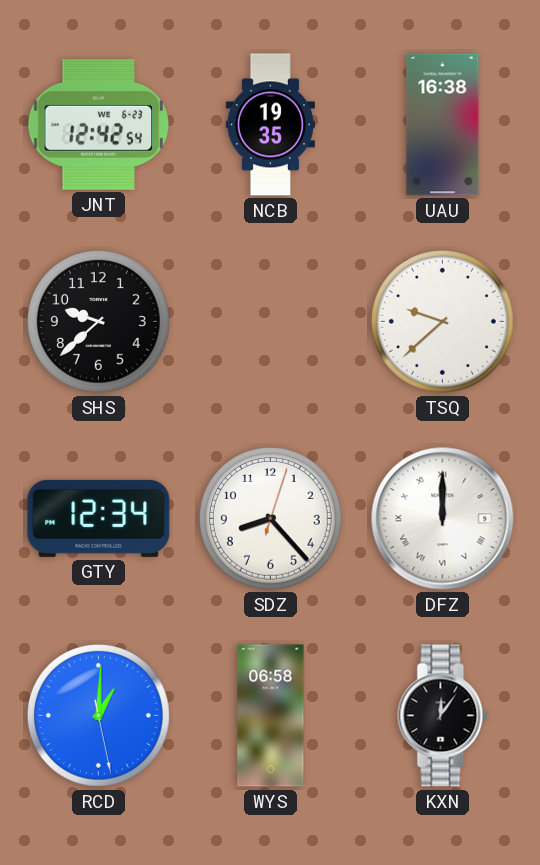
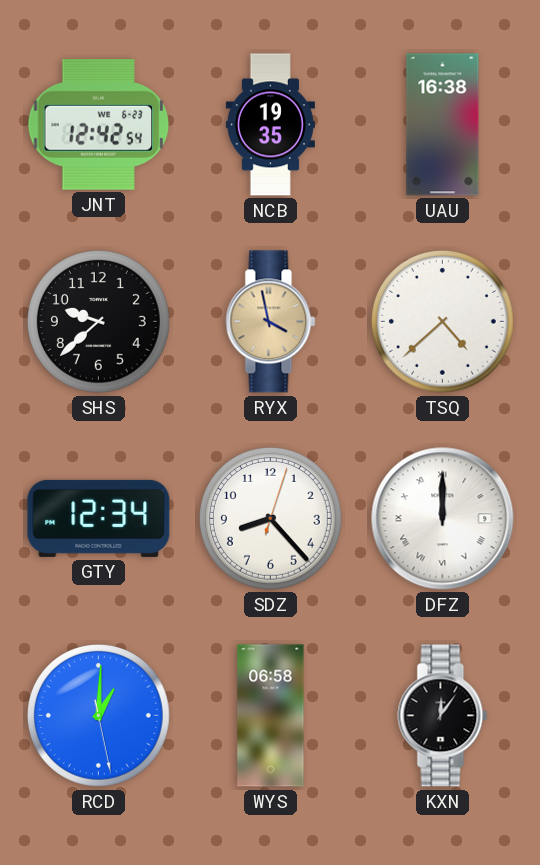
RYX: none -> 3:58 (271, 322)
TSQ: 9:38 -> 4:38 (442, 321)
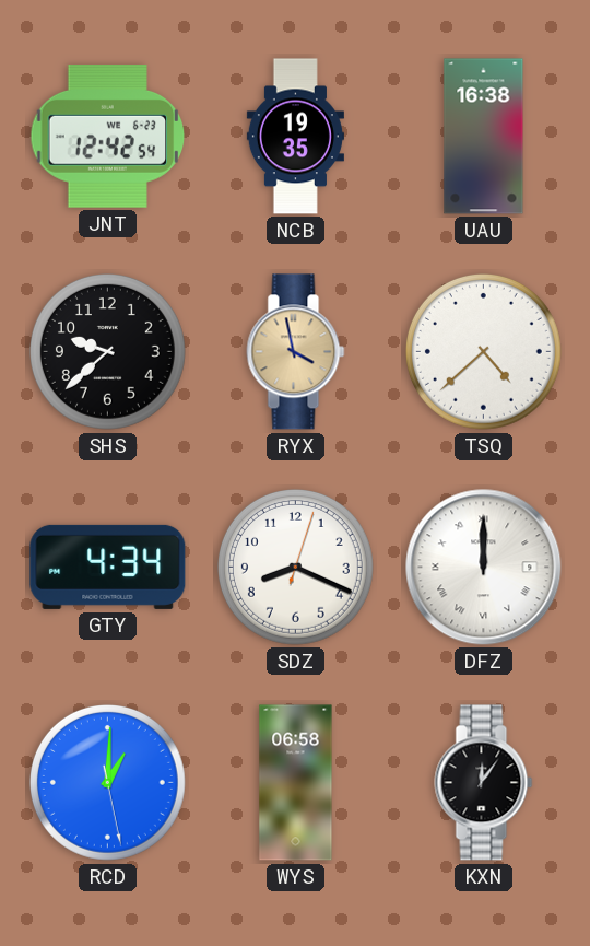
GTY: 12:34 -> 4:34 (108, 567)
SDZ: 8:23 -> 8:19 (295, 567)
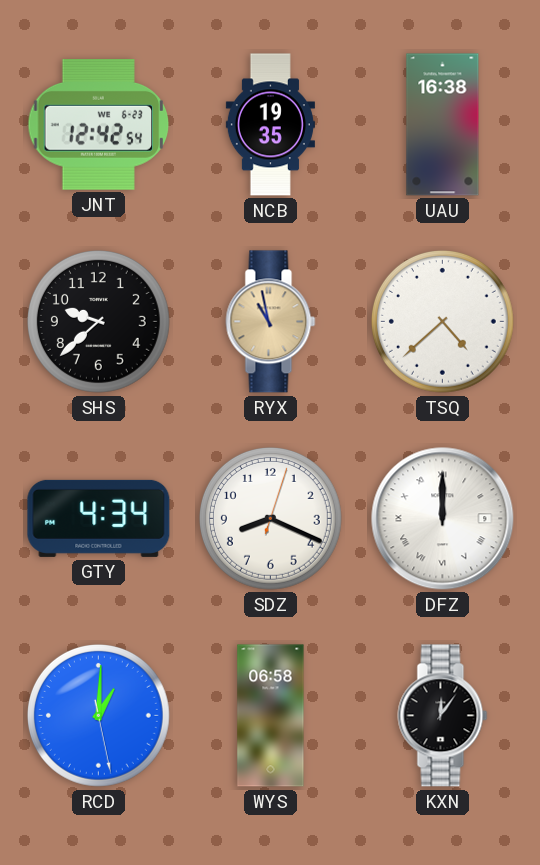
RYX: 3:58 -> 10:58 (271, 322)
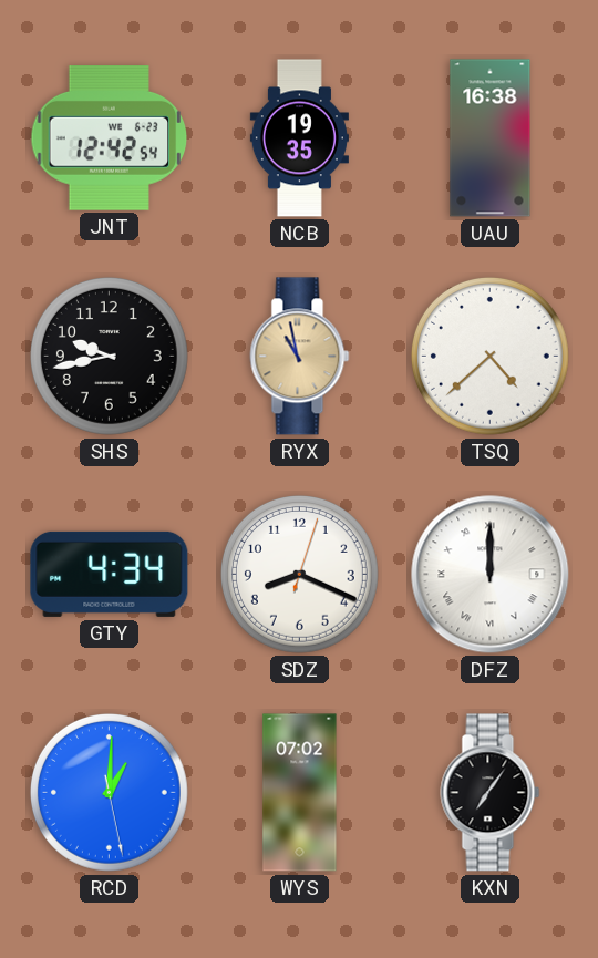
SHS: 9:38 -> 9:43 (109, 356)
WYS: 06:58 -> 07:02 (300, 793)
KXN: 12:06 -> 7:06 (491, 793)
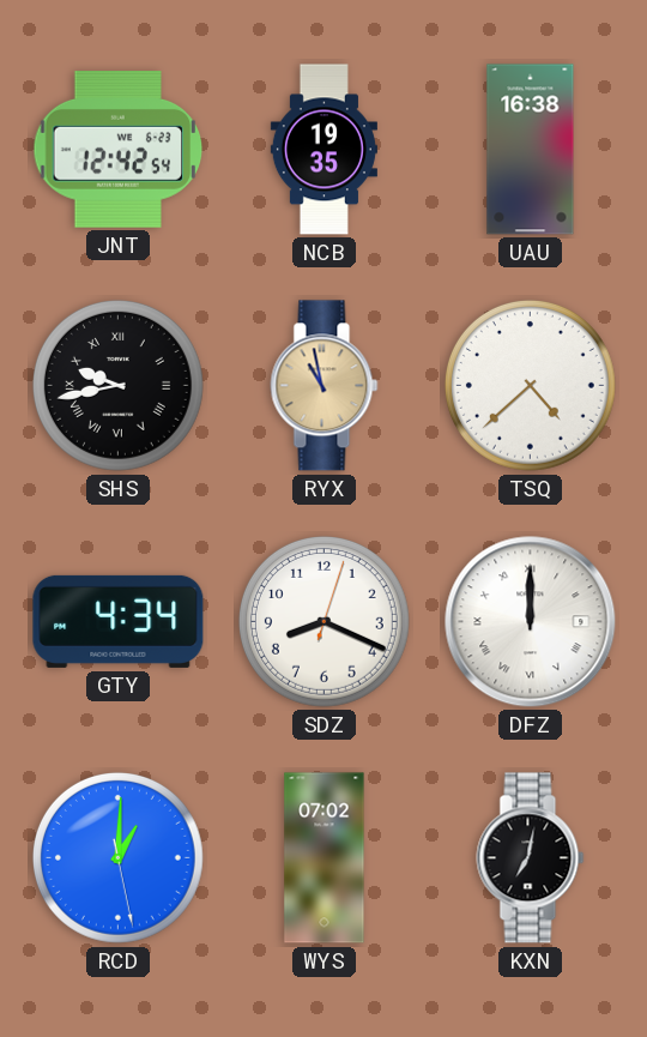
SHS numerals: Arabic -> Roman (117, 385)
KXN: 7:06 -> 7:02 (531, 858)
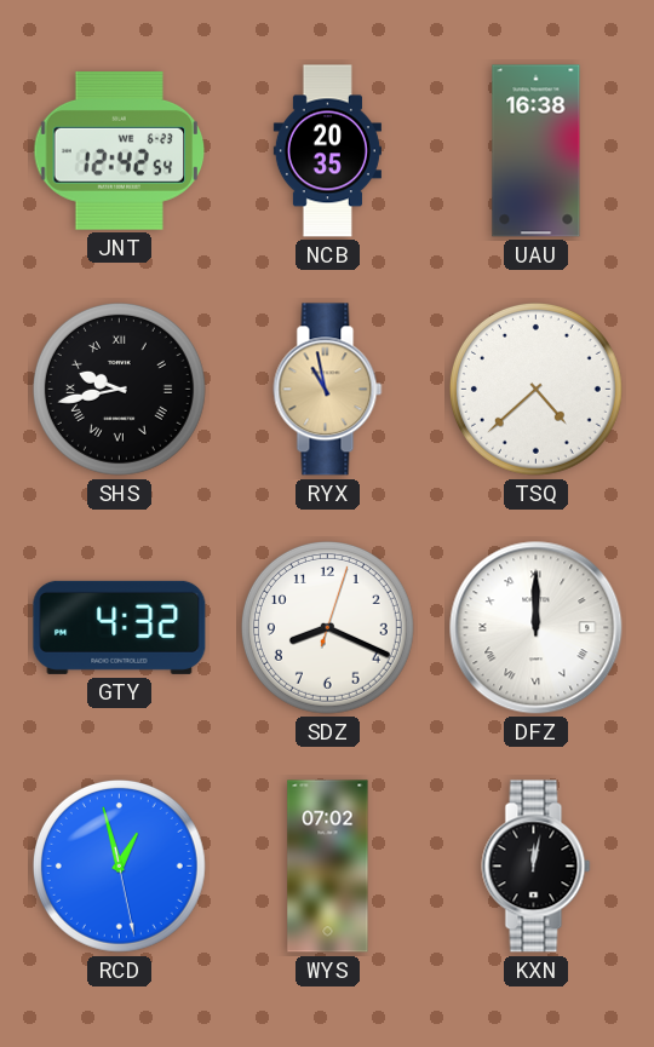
NCB: 19:35 -> 20:35 (327, 151)
GTY: 4:34 -> 4:32 (120, 627)
RCD: 1:00 -> 12:57 (119, 865)
KXN: 7:02 -> 12:02 (537, 867)
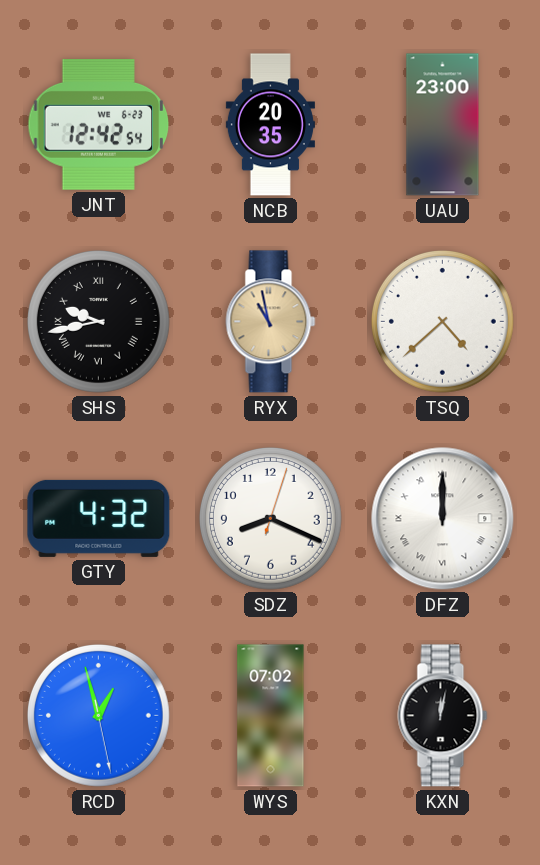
UAU: 16:38 -> 23:00 (443, 125)
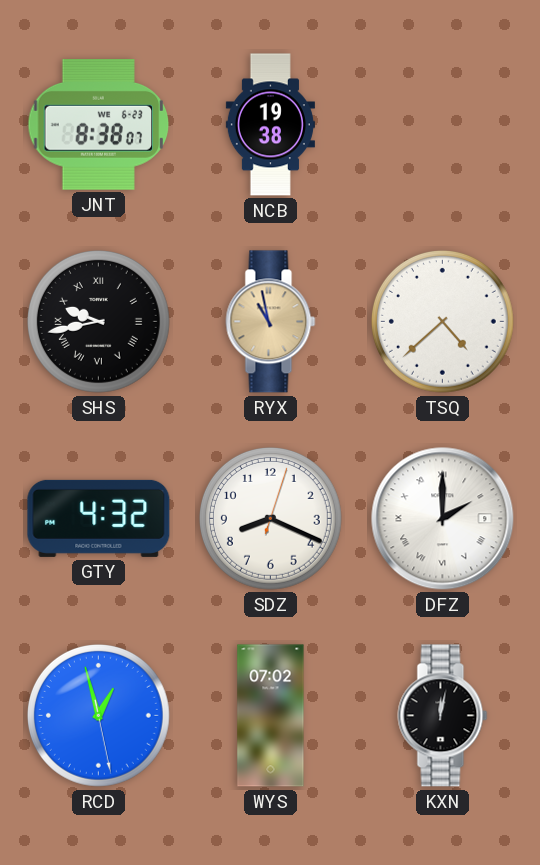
JNT: 12:42 -> 8:38 (99, 125)
NCB: 20:35 -> 19:38 (270, 125)
UAU: 23:00 -> none (443, 125)
DFZ: 12:00 -> 2:00 (443, 519)
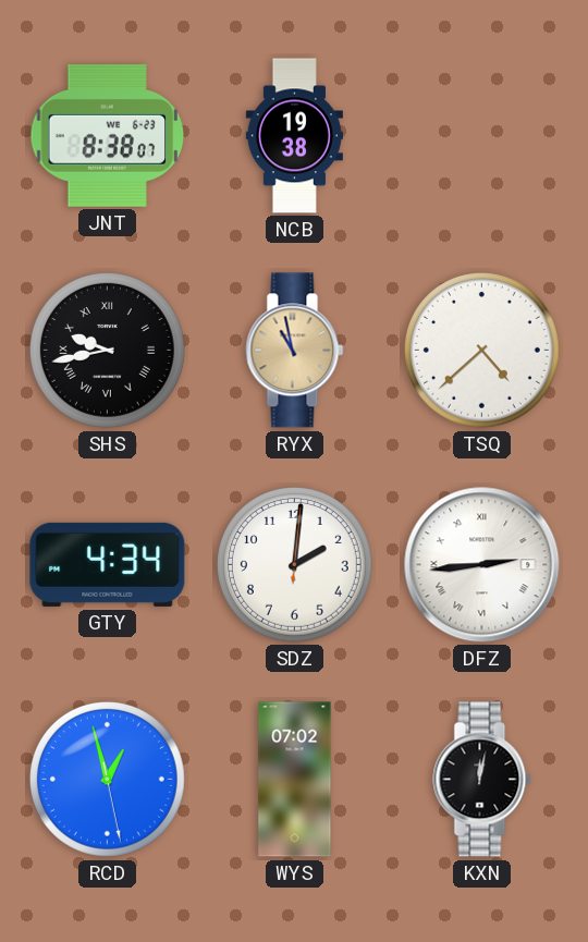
GTY: 4:32 -> 4:34 (108, 564)
SDZ: 8:19 -> 2:01 (294, 564)
DFZ: 2:00 -> 2:44 (482, 565)
